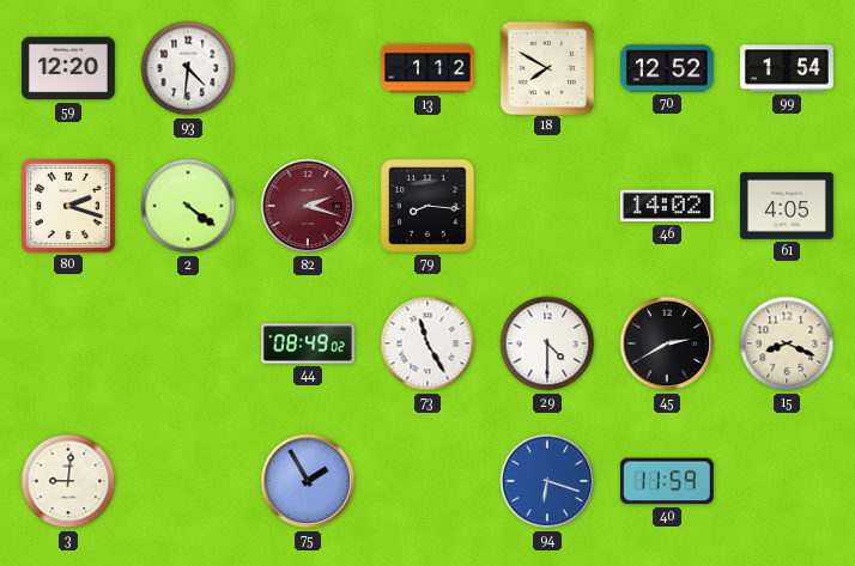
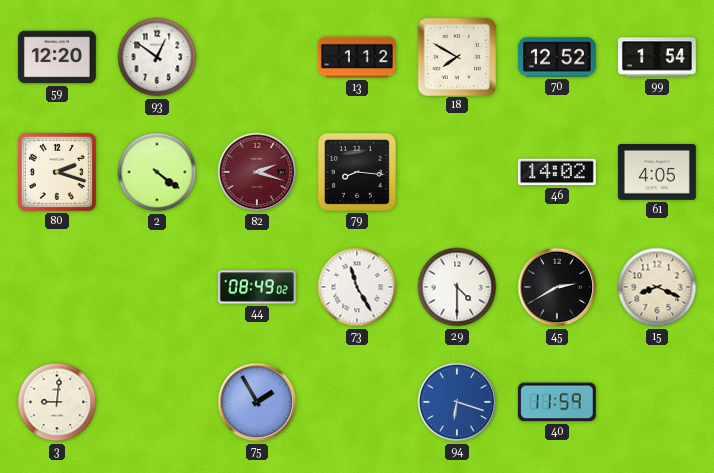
93: 4:31 -> 12:51 (157, 57)
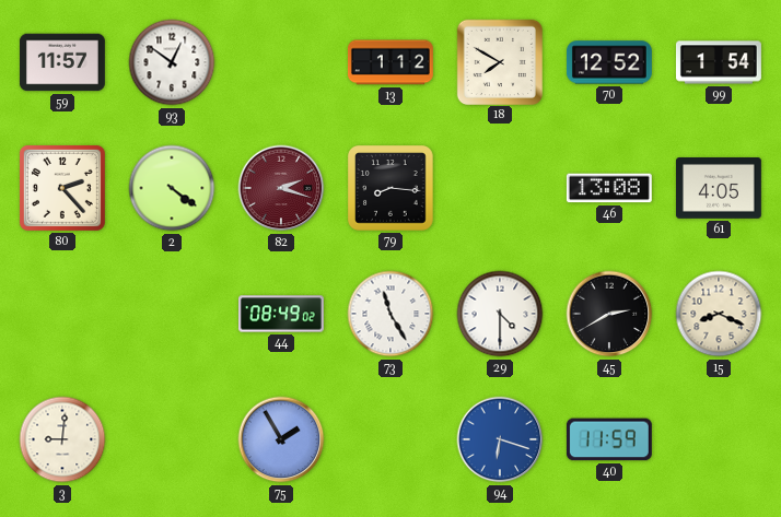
59: 12:20 -> 11:57 (62, 62)
80: 2:18 -> 2:23 (62, 188)
46: 14:02 -> 13:08 (609, 188)
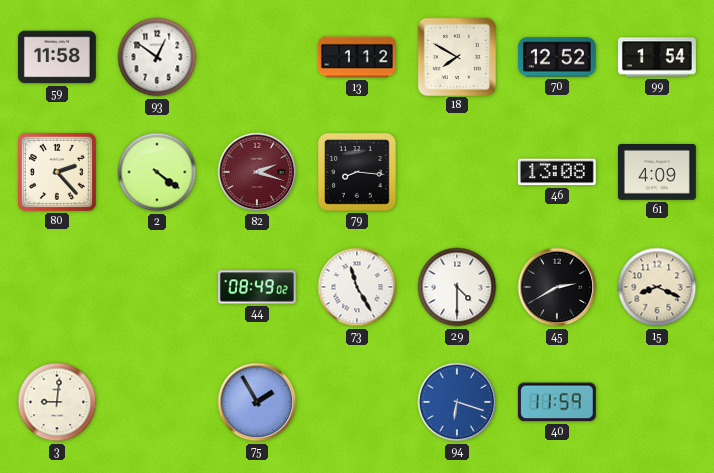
59: 11:57 -> 11:58 (57, 57)
61: 4:05 -> 4:09 (657, 173)
